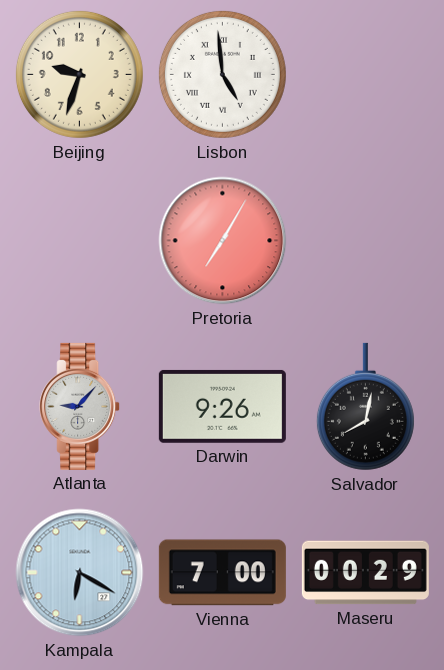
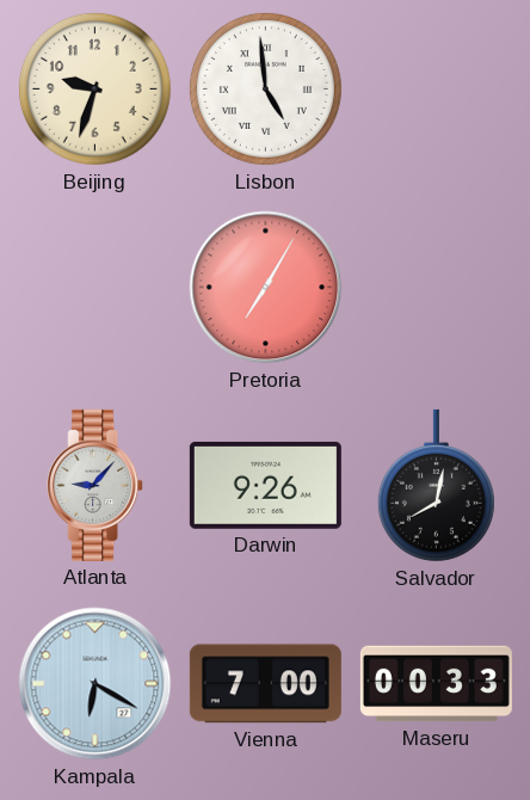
Maseru: 00:29 -> 00:33 (436, 684)
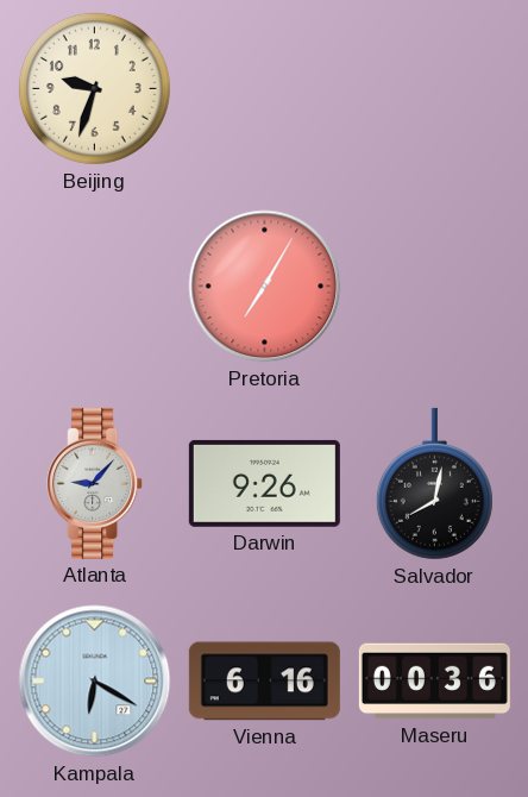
Lisbon: 4:59 -> none (265, 88)
Vienna: 7:00 -> 6:16 (264, 682)
Maseru: 00:33 -> 00:36 (434, 682)
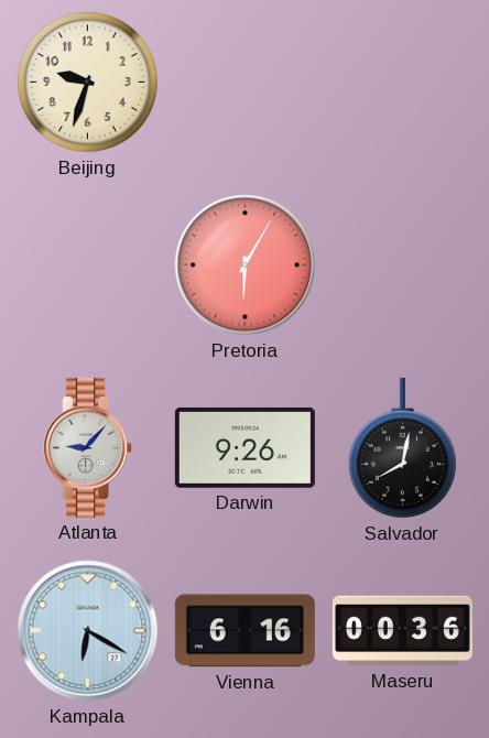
Pretoria: 7:05 -> 6:05 (246, 265)
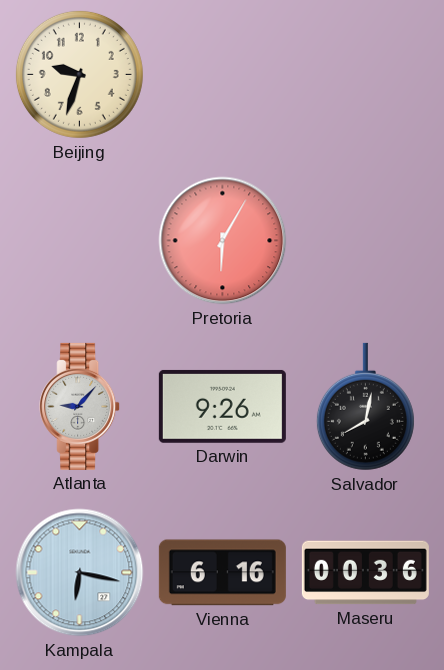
Kampala: 6:20 -> 6:17 (80, 573)
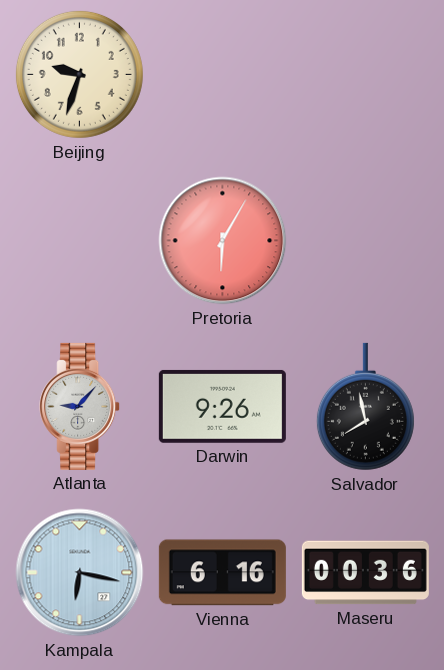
Salvador: 8:02 -> 7:58 (365, 407)
